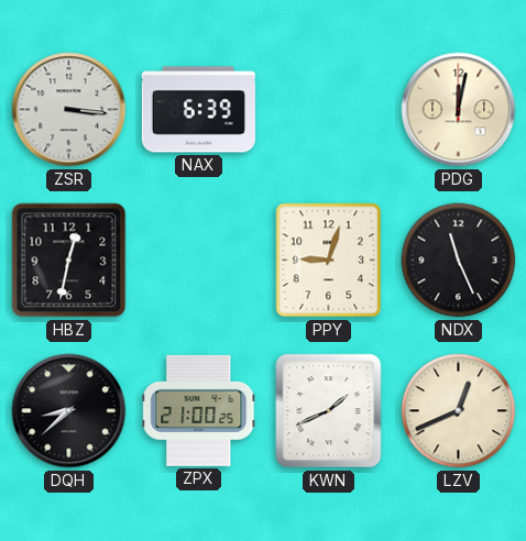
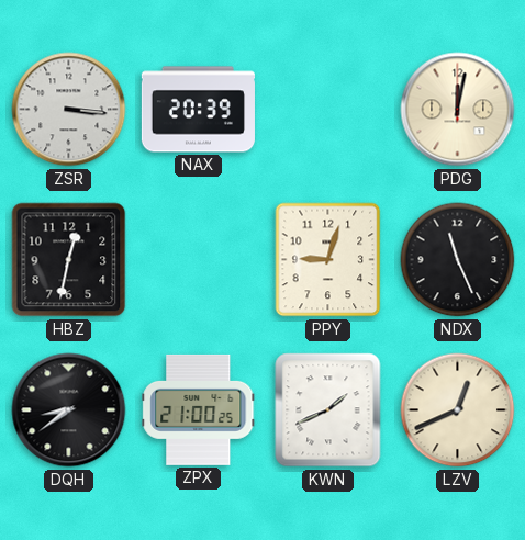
NAX: 6:39 -> 20:39 (198, 110)
DQH: 8:38 -> 8:39 (69, 410)
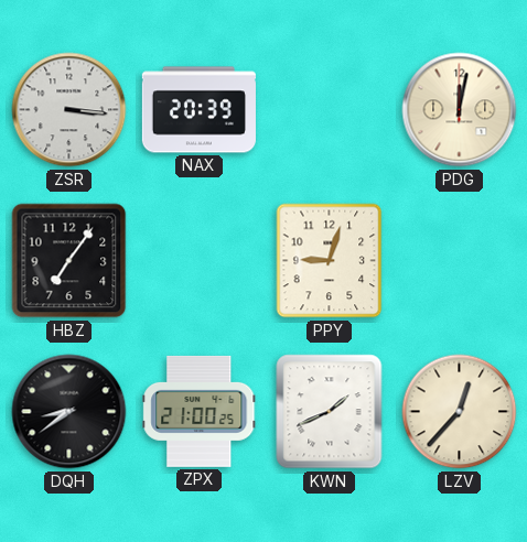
HBZ: 12:32 -> 7:06 (69, 261)
NDX: 11:26 -> none (458, 260)
LZV: 12:41 -> 12:37 (460, 412)
